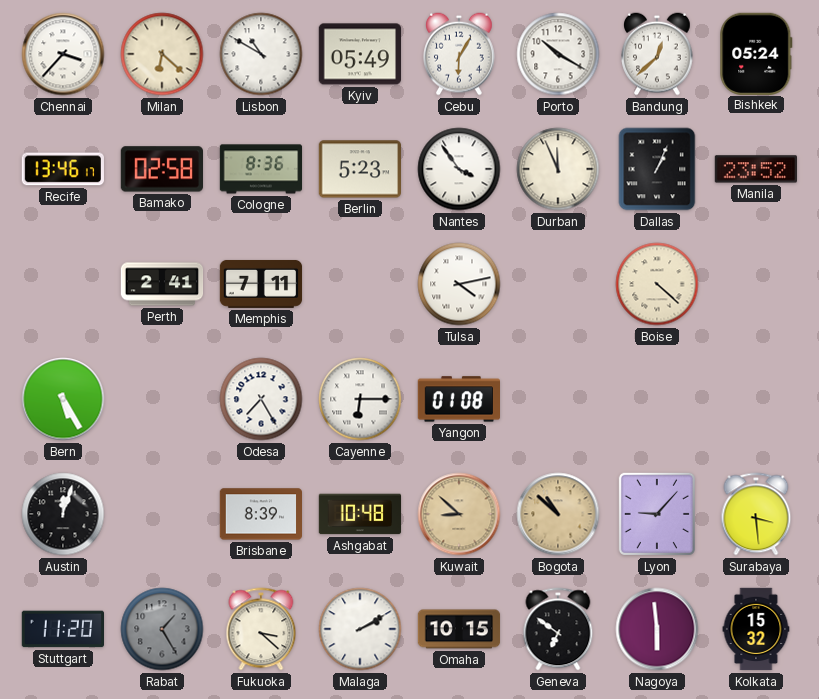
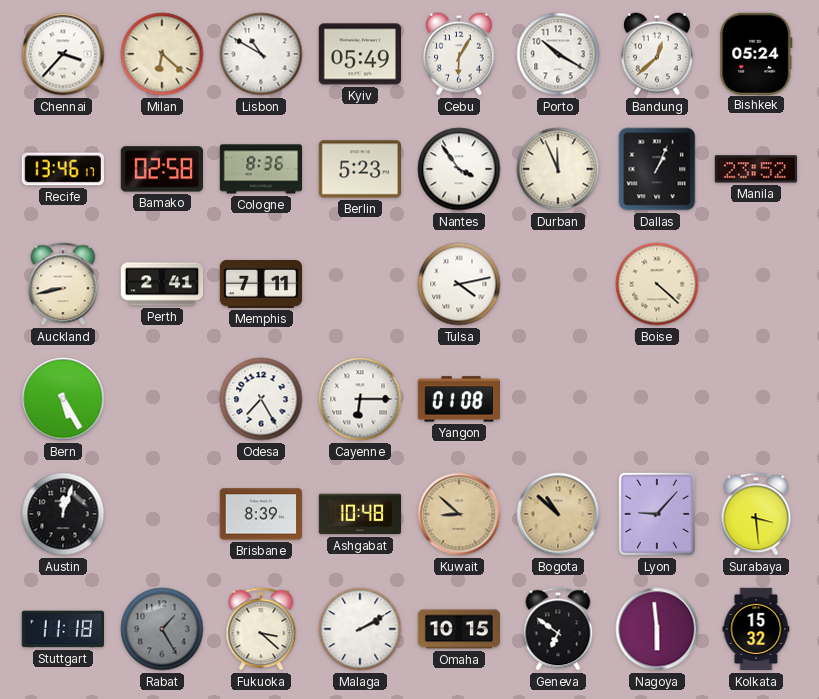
Auckland: none -> 8:43 (63, 284)
Stuttgart: 11:20 -> 11:18 (62, 629)
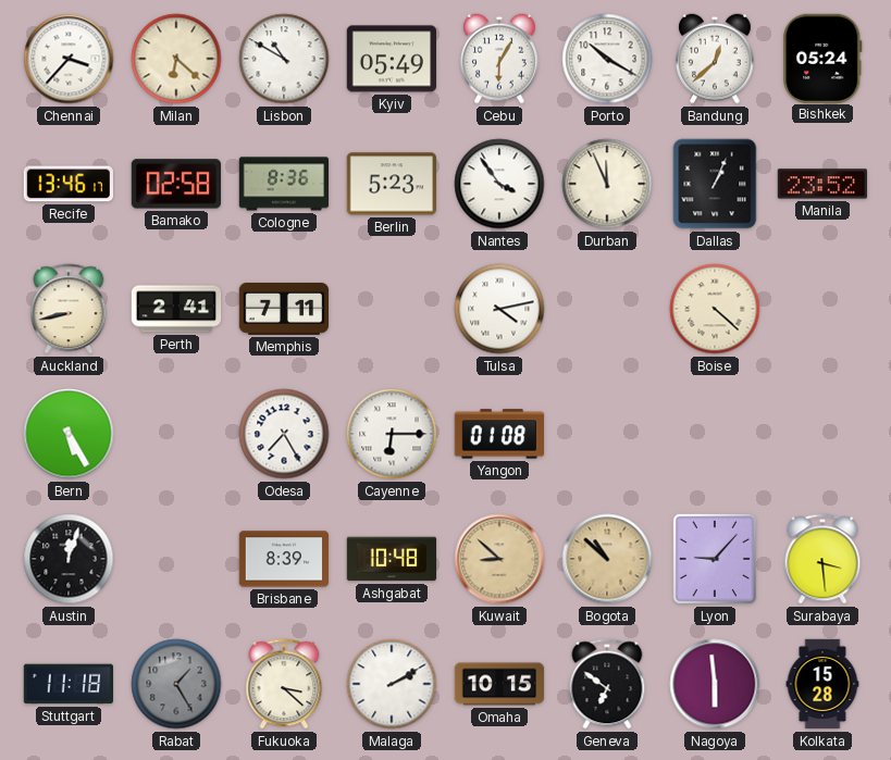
Kolkata: 15:32 -> 15:28 (822, 684)
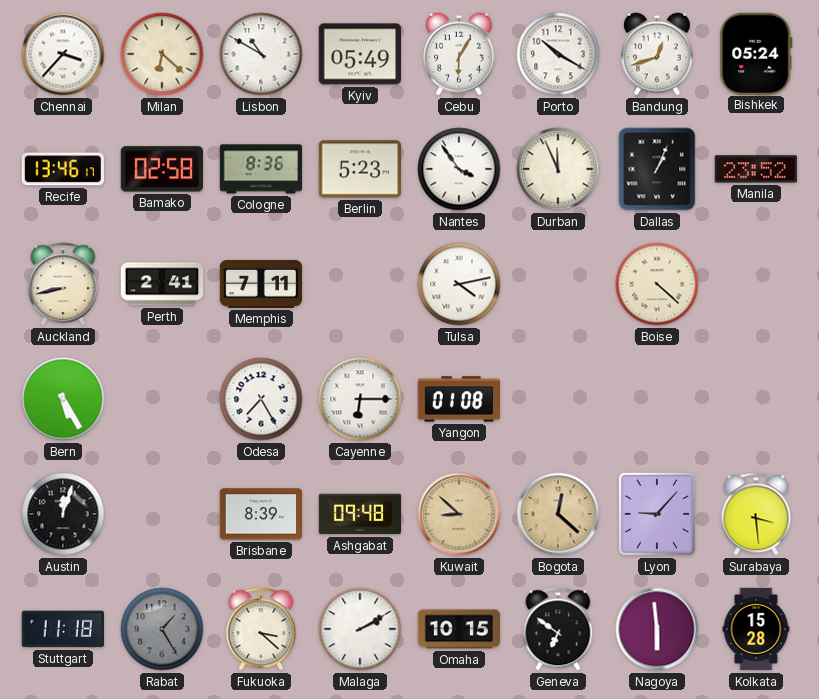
Bandung: 12:38 -> 12:42 (658, 54)
Ashgabat: 10:48 -> 09:48 (360, 514)
Bogota: 10:52 -> 12:22 (558, 514)
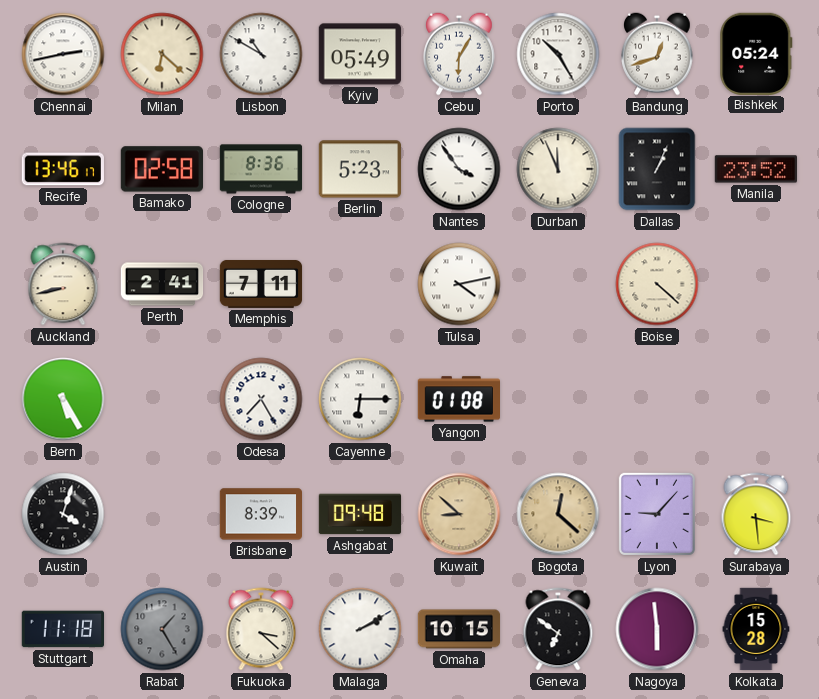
Chennai: 3:37 -> 2:43 (63, 54)
Porto: 10:20 -> 10:25 (558, 54)
Austin: 12:03 -> 4:03 (63, 514)
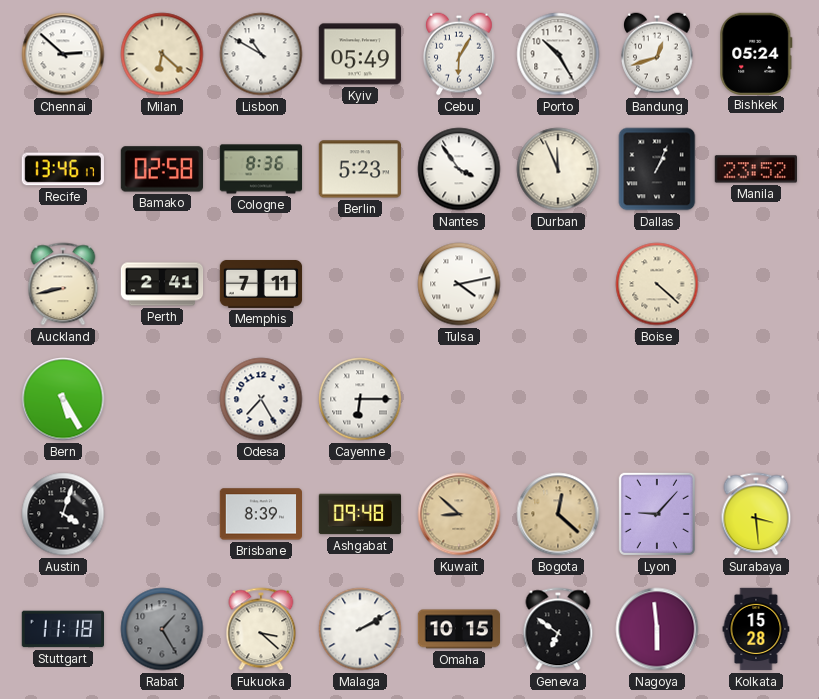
Chennai: 2:43 -> 2:52 (63, 54)
Yangon: 01:08 -> none (458, 399)
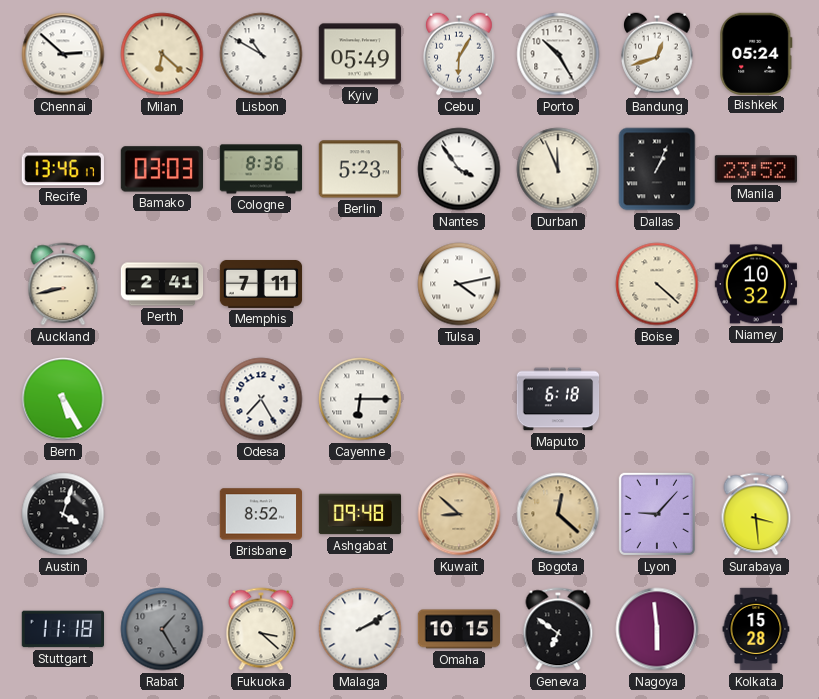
Bamako: 02:58 -> 03:03 (161, 169)
Niamey: none -> 10:32 (755, 284)
Maputo: none -> 6:18 (558, 399)
Brisbane: 8:39 -> 8:52 (260, 514)
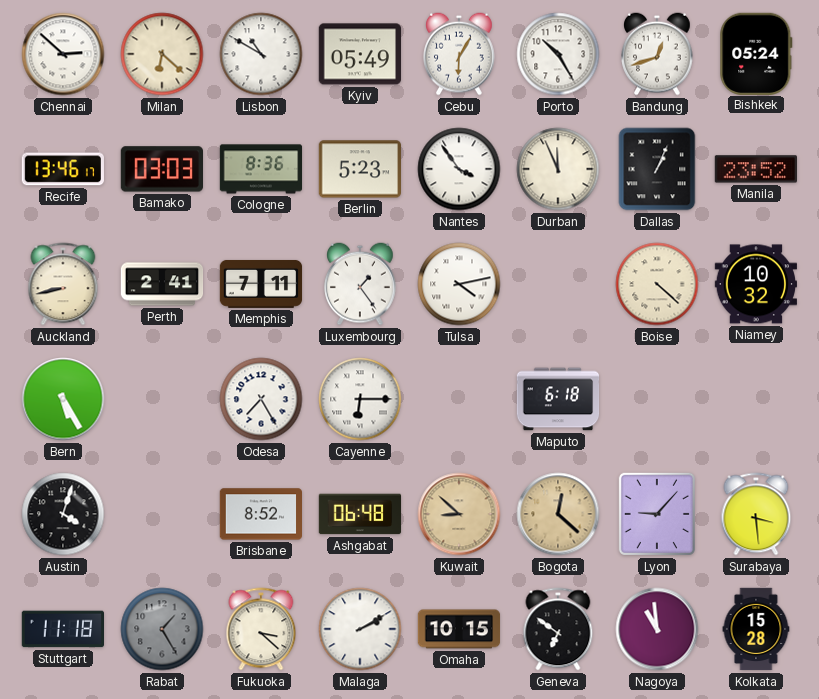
Luxembourg: none -> 1:24 (361, 284)
Ashgabat: 09:48 -> 06:48 (360, 514)
Nagoya: 5:59 -> 10:59 (657, 629)
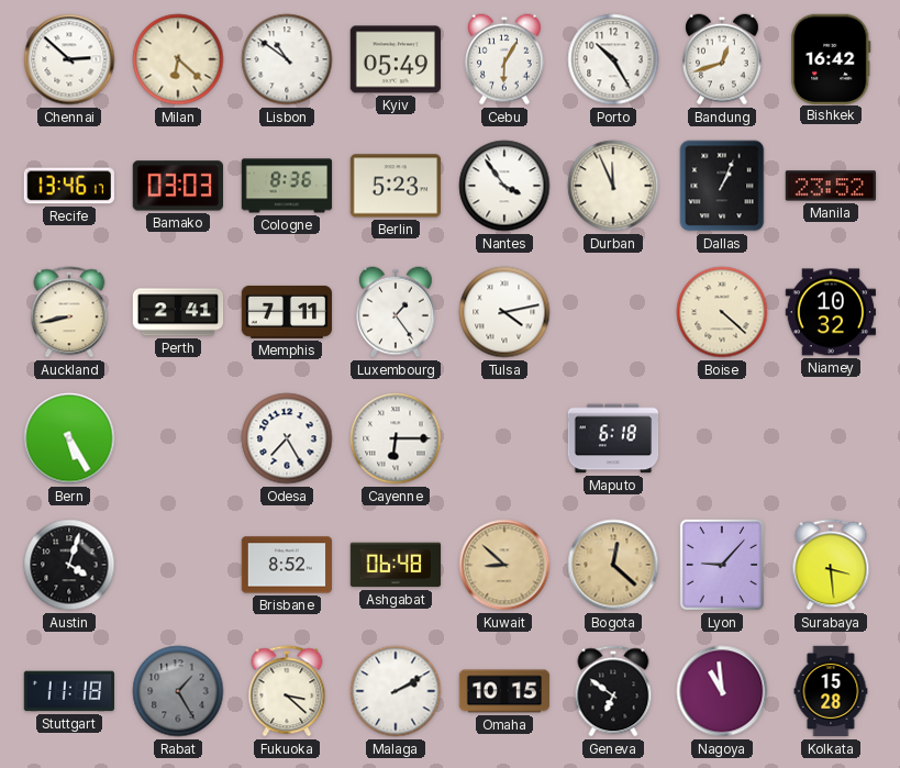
Lisbon: 10:50 -> 10:51 (287, 59)
Bishkek: 05:24 -> 16:42 (831, 58)
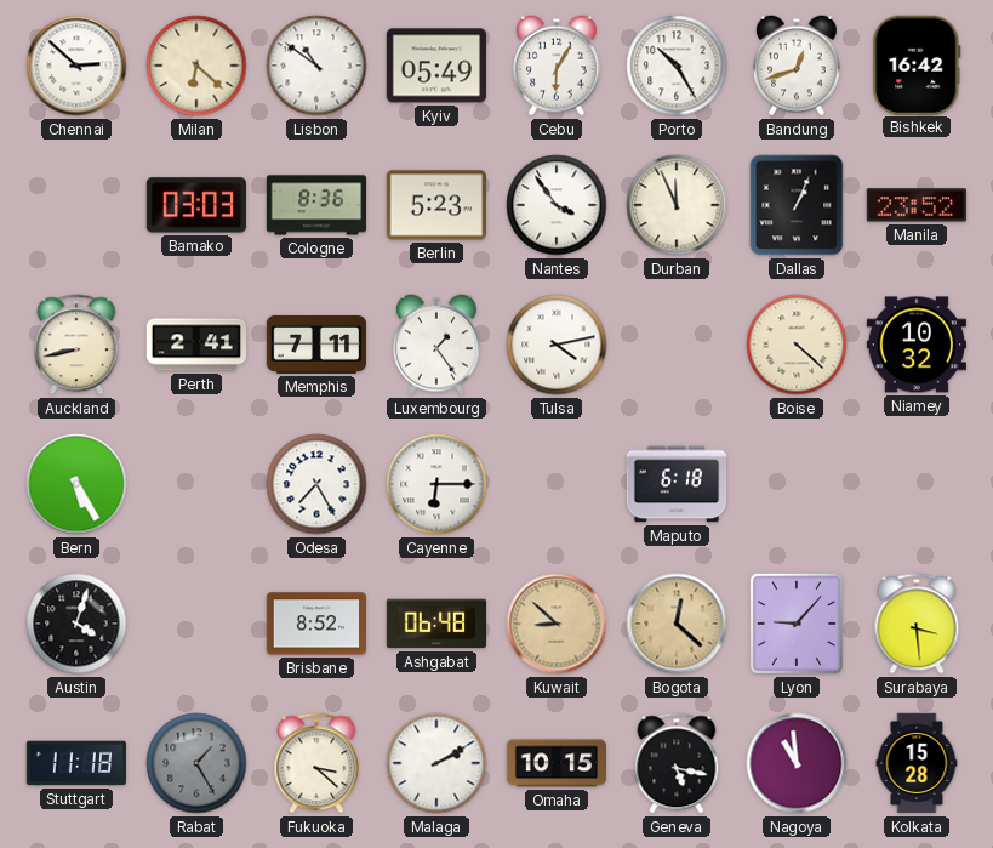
Recife: 13:46 -> none (69, 186)
Geneva: 6:51 -> 5:17 (677, 763)
